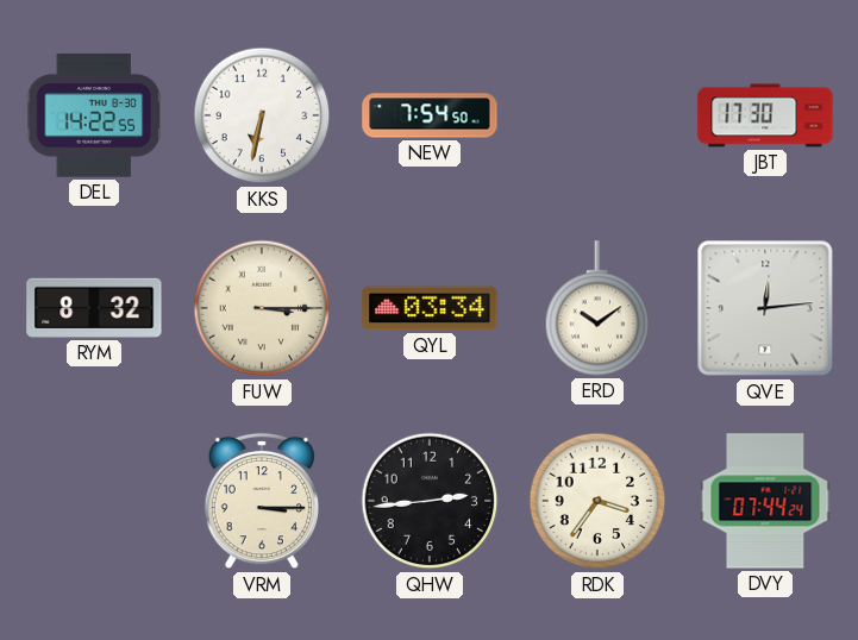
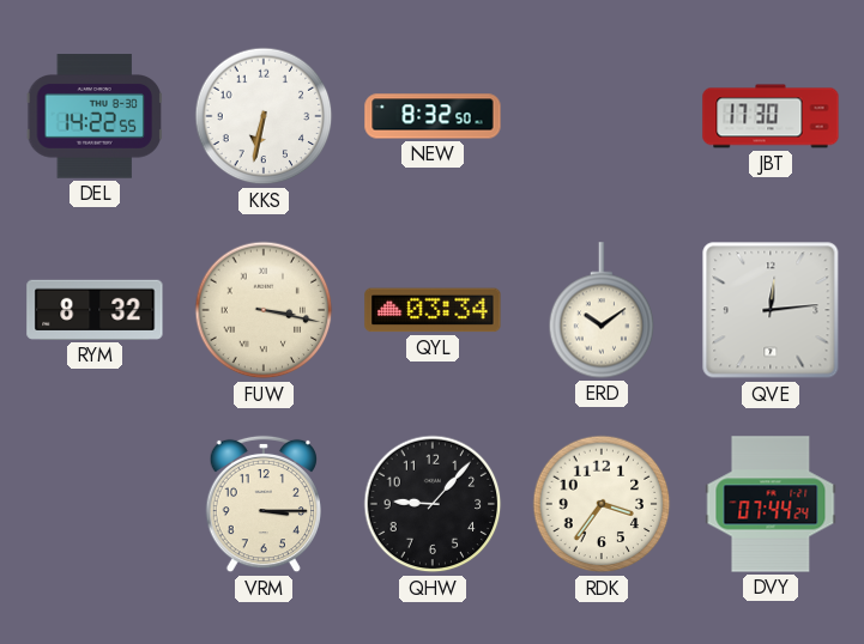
NEW: 7:54 -> 8:32 (433, 116)
FUW: 3:15 -> 3:17 (264, 310)
QHW: 2:44 -> 9:07 (433, 504)
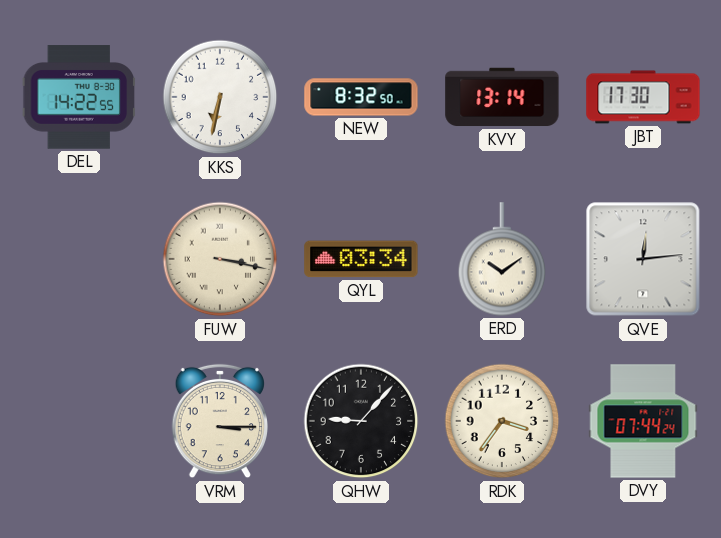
KVY: none -> 13:14 (502, 97)
RYM: 8:32 -> none (95, 310)
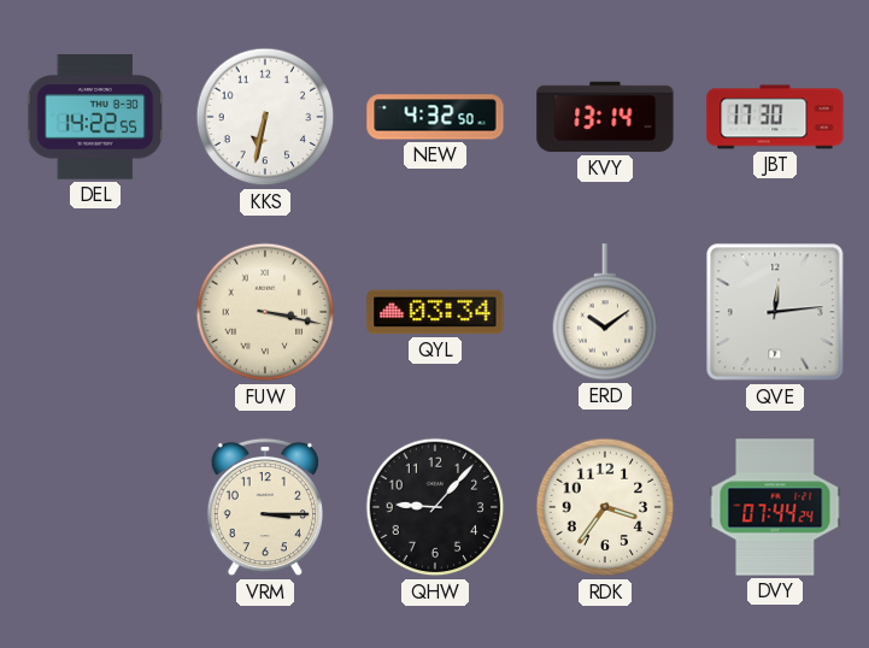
NEW: 8:32 -> 4:32 (435, 117)
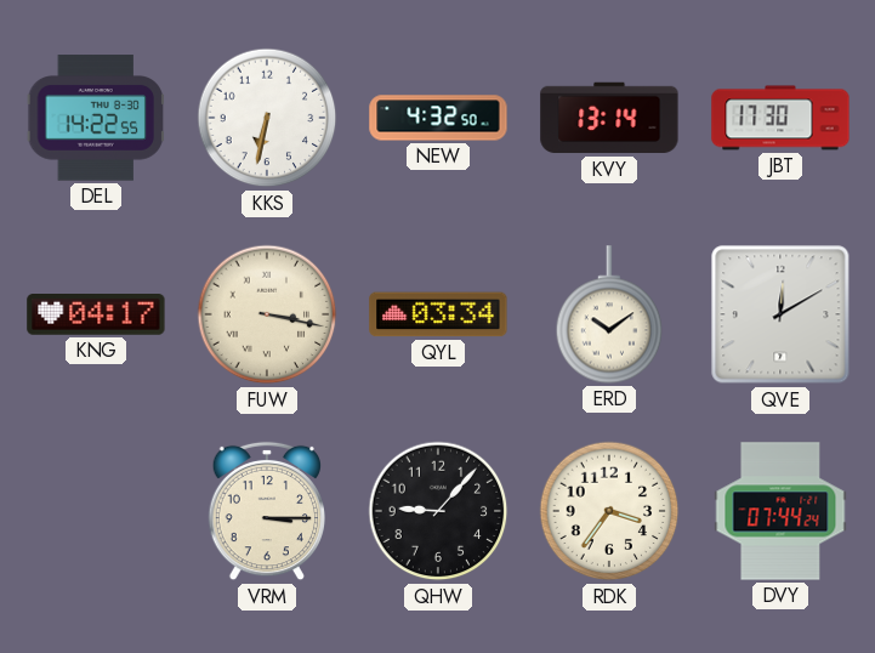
KNG: none -> 04:17 (96, 316)
QVE: 12:14 -> 12:10 (780, 314)
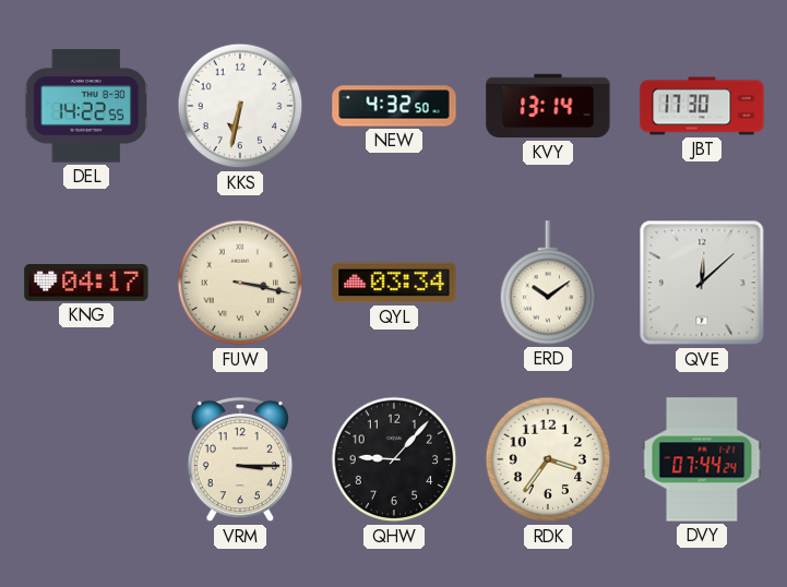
QVE: 12:10 -> 12:08 (702, 283)
